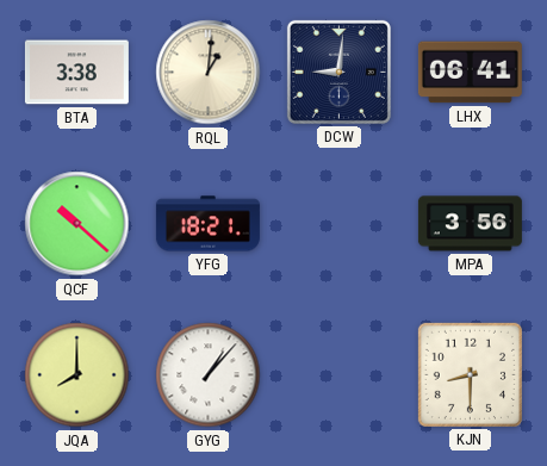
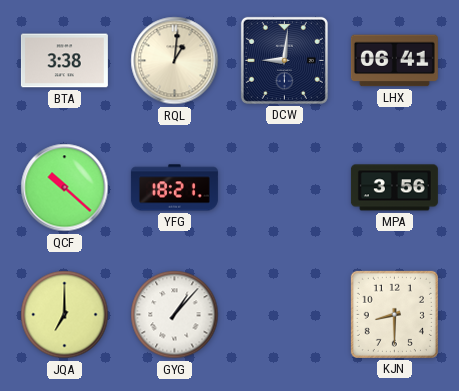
JQA: 8:00 -> 7:00 (65, 315)
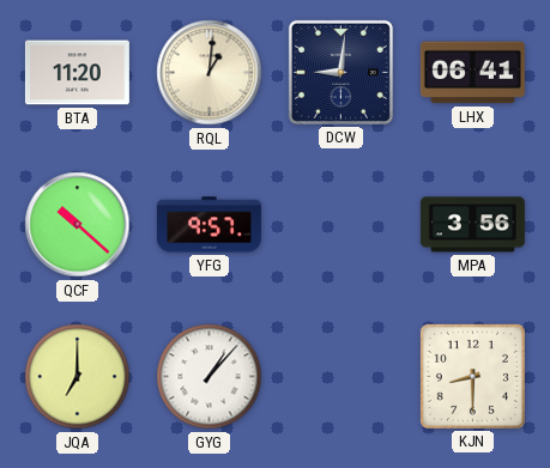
BTA: 3:38 -> 11:20 (77, 73)
YFG: 18:21 -> 9:57 (208, 225)
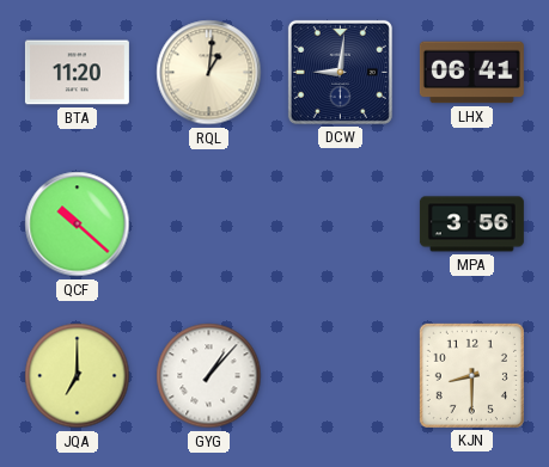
YFG: 9:57 -> none (208, 225)
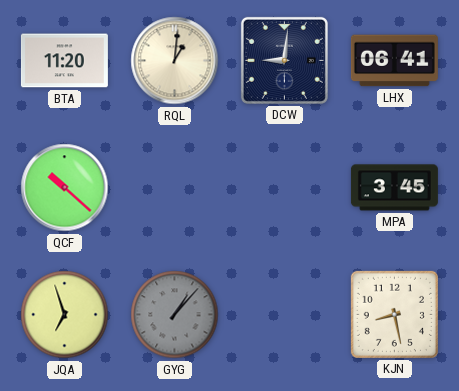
MPA: 3:56 -> 3:45 (394, 188)
JQA: 7:00 -> 6:57 (65, 315)
GYG dial: white -> grey (175, 315)
KJN: 8:30 -> 8:28 (394, 314)
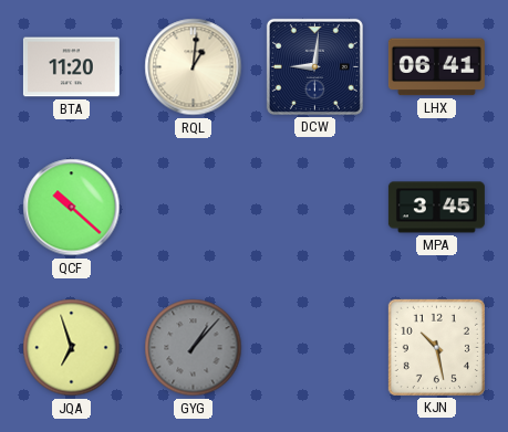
KJN: 8:28 -> 10:28 (436, 347)
